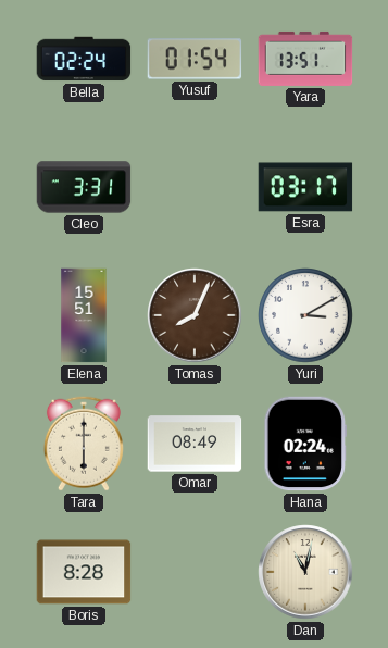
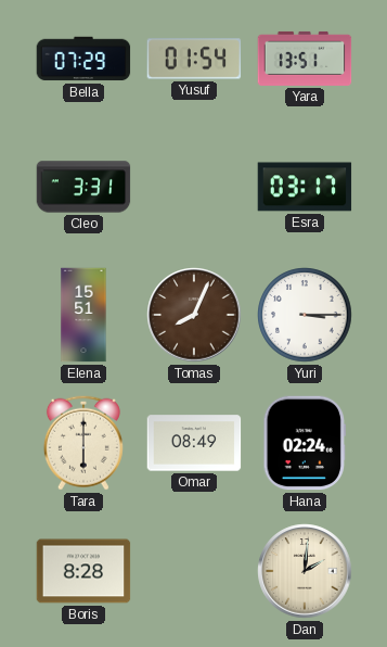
Bella: 02:24 -> 07:29 (83, 59)
Yuri: 3:10 -> 3:15 (305, 315)
Dan: 11:02 -> 2:01 (305, 571)
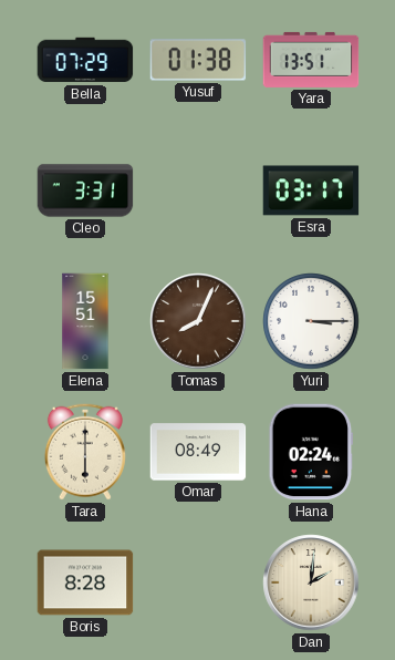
Yusuf: 01:54 -> 01:38 (198, 60)
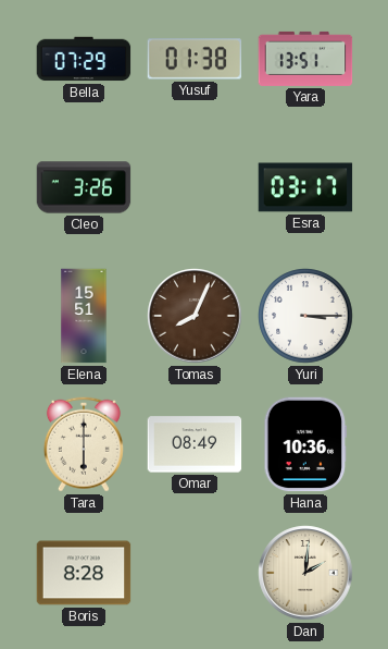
Cleo: 3:31 -> 3:26 (84, 187)
Hana: 02:24 -> 10:36 (305, 444)
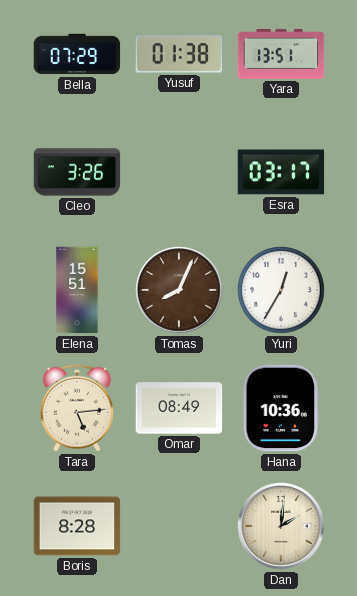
Yuri: 3:15 -> 12:35 (281, 290)
Tara: 6:00 -> 5:14 (77, 408)
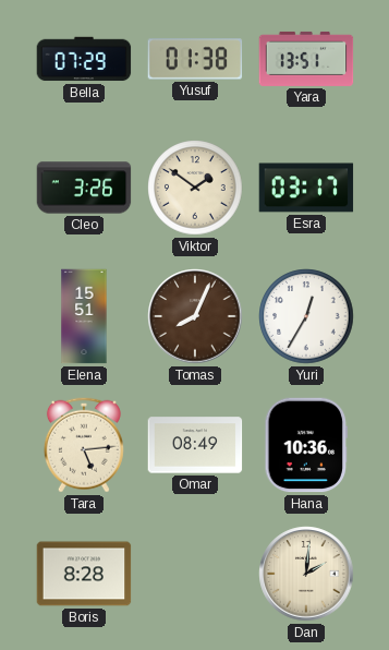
Viktor: none -> 1:51 (195, 188)
